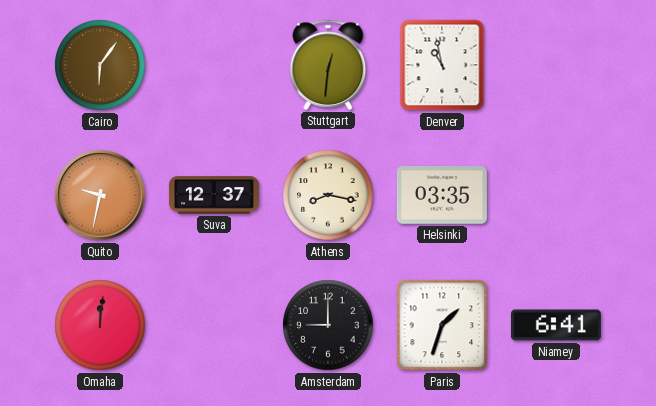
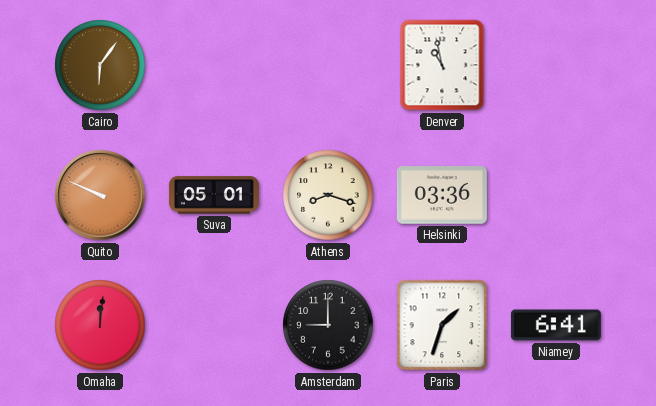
Stuttgart: 12:31 -> none (328, 65)
Quito: 9:32 -> 9:49 (100, 195)
Suva: 12:37 -> 05:01 (214, 195)
Athens: 8:17 -> 8:18 (328, 195)
Helsinki: 03:35 -> 03:36 (442, 195)
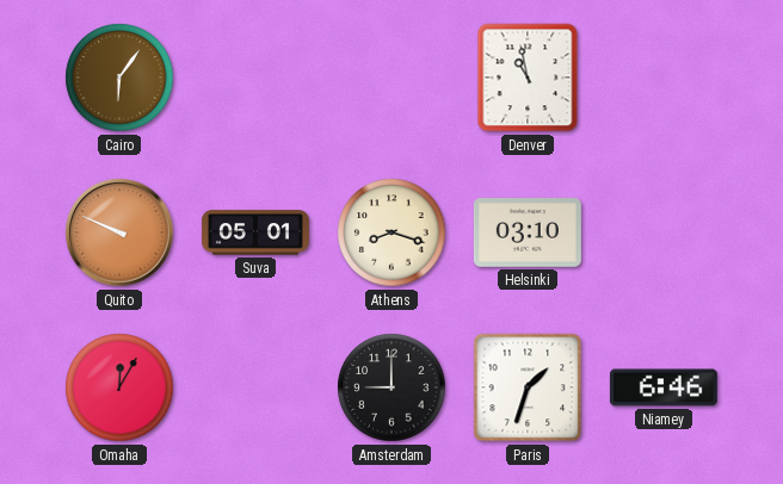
Helsinki: 03:36 -> 03:10 (528, 232)
Omaha: 12:01 -> 12:05 (119, 387)
Niamey: 6:41 -> 6:46 (664, 387)
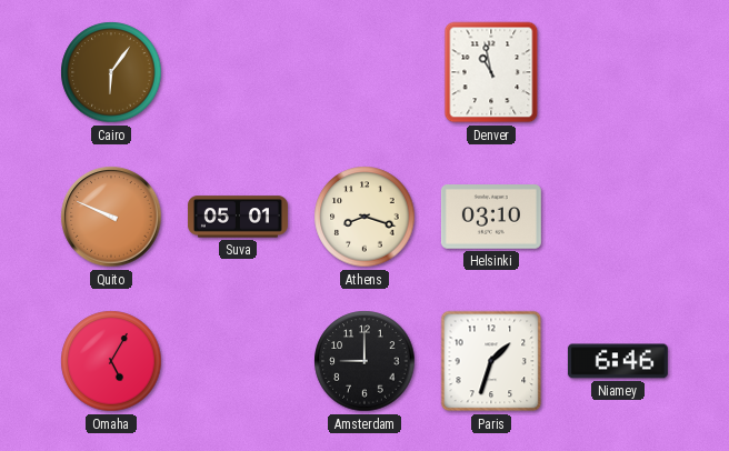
Omaha: 12:05 -> 5:05 (111, 361)
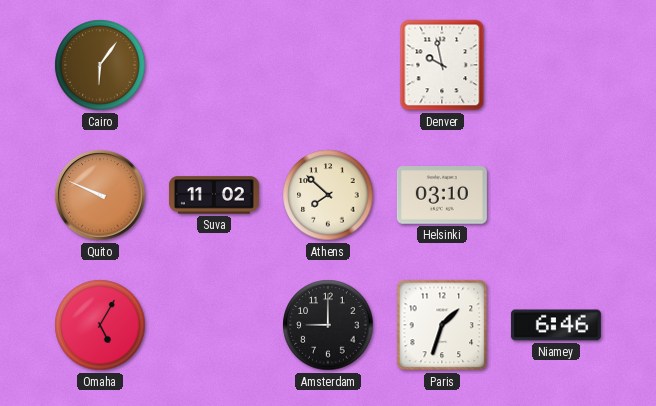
Denver: 10:58 -> 9:58 (442, 65)
Suva: 05:01 -> 11:02 (214, 195)
Athens: 8:18 -> 7:52 (328, 195)
